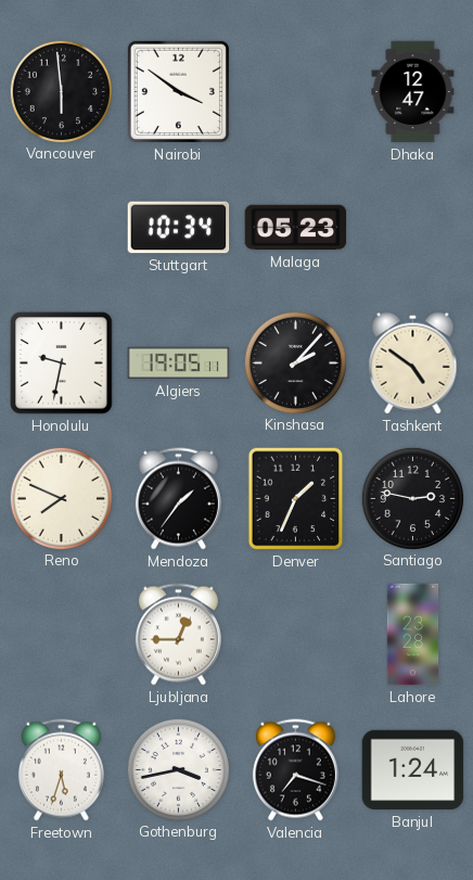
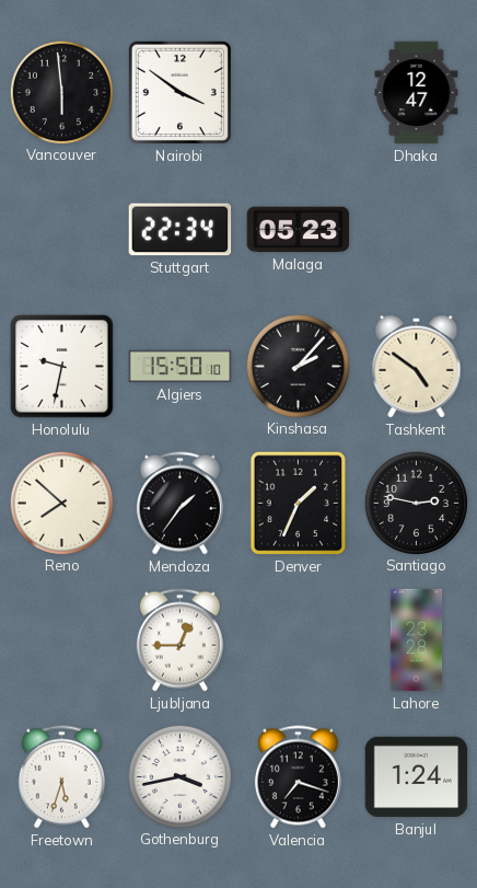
Stuttgart: 10:34 -> 22:34 (181, 230)
Algiers: 19:05 -> 15:50 (181, 367)
Reno: 7:49 -> 7:52 (61, 503)
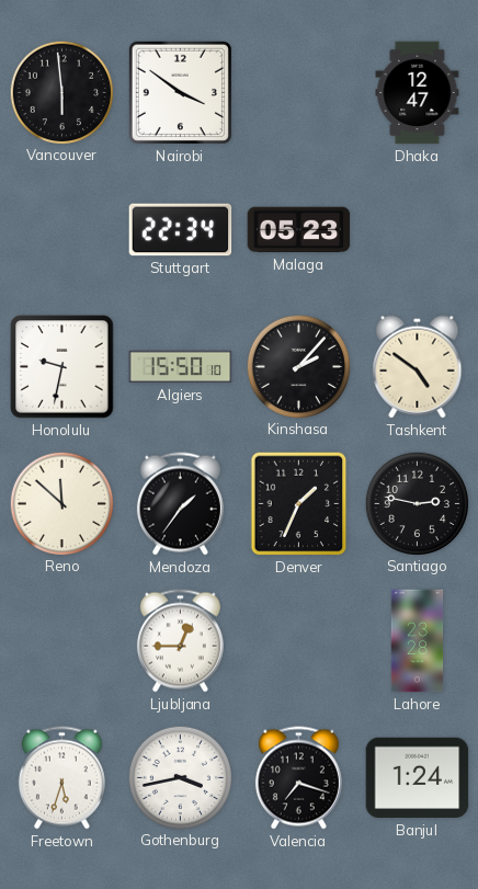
Reno: 7:52 -> 11:52 (61, 503)
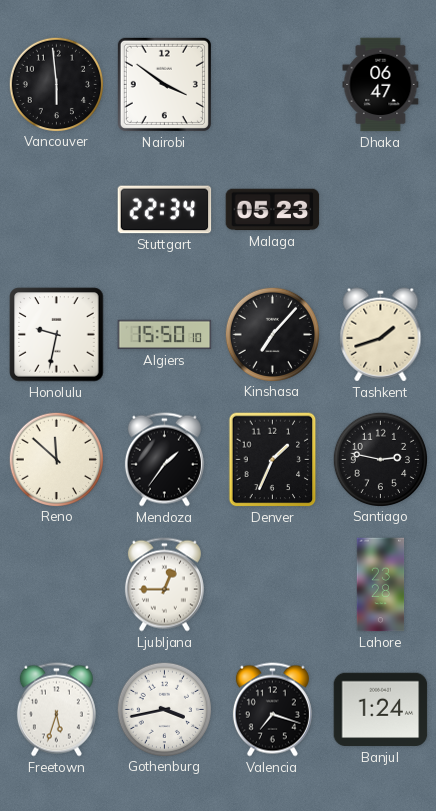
Dhaka: 12:47 -> 06:47 (381, 85)
Kinshasa: 2:07 -> 7:07 (272, 334)
Tashkent: 4:51 -> 1:42 (381, 335)
